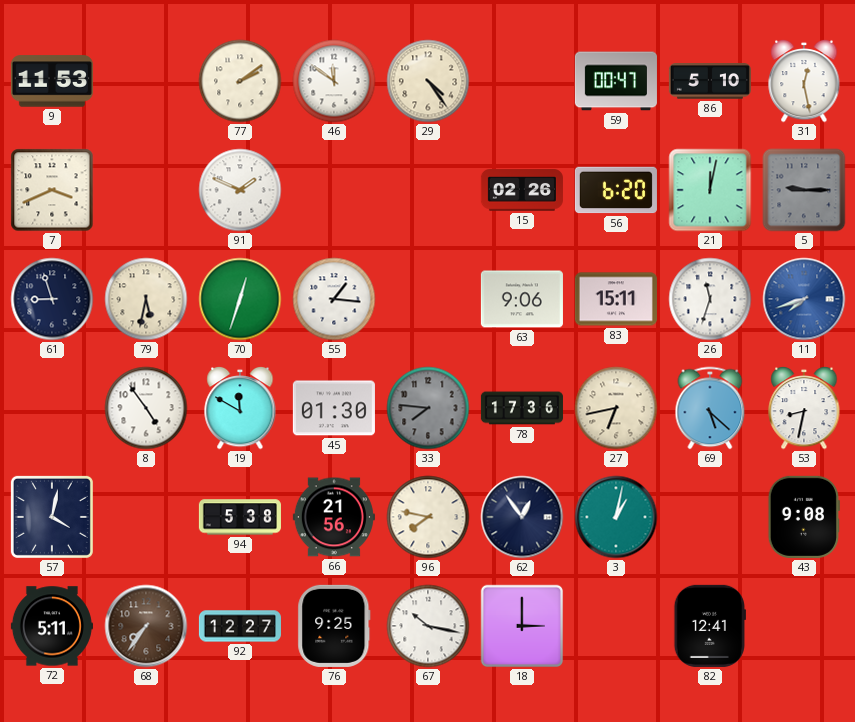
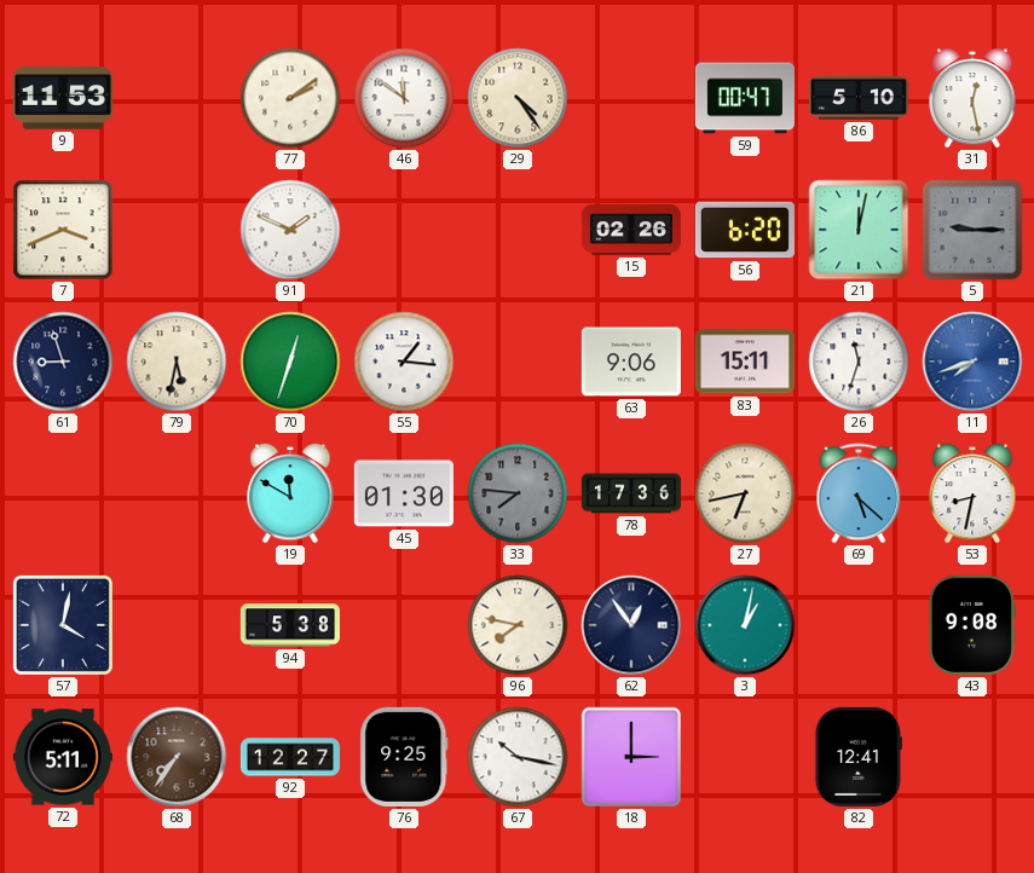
8: 4:54 -> none (146, 408)
66: 21:56 -> none (334, 517)
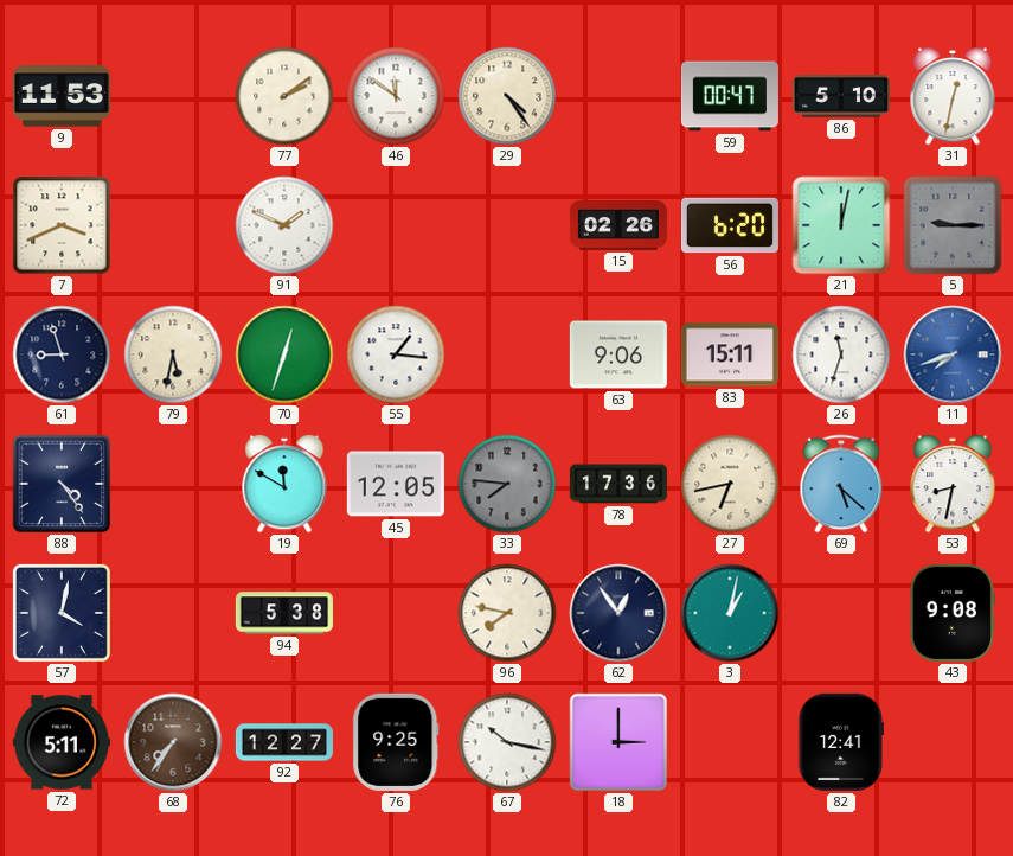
31: 12:28 -> 12:32 (953, 96)
88: none -> 4:24 (62, 484)
45: 01:30 -> 12:05 (396, 484)
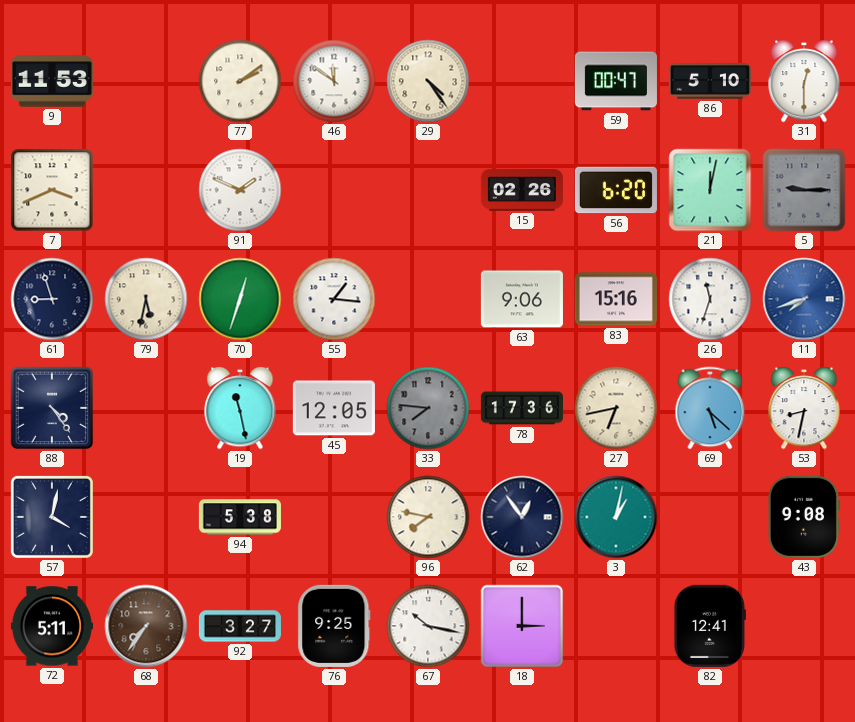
31: 12:32 -> 12:30 (804, 81)
83: 15:11 -> 15:16 (616, 299)
19: 11:50 -> 11:28 (240, 408)
92: 12:27 -> 3:27 (240, 626)
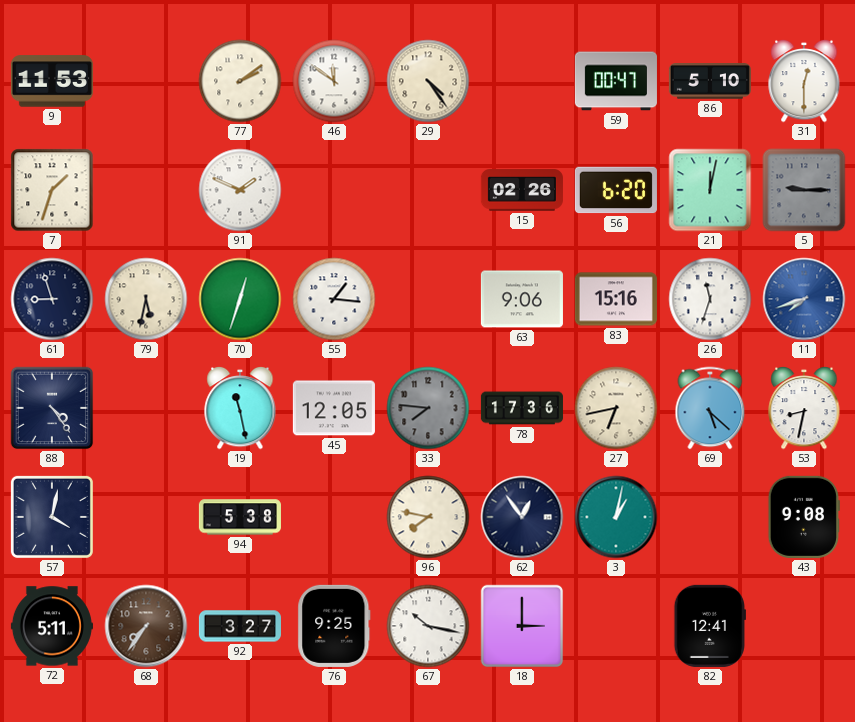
7: 3:41 -> 1:33 (52, 190)
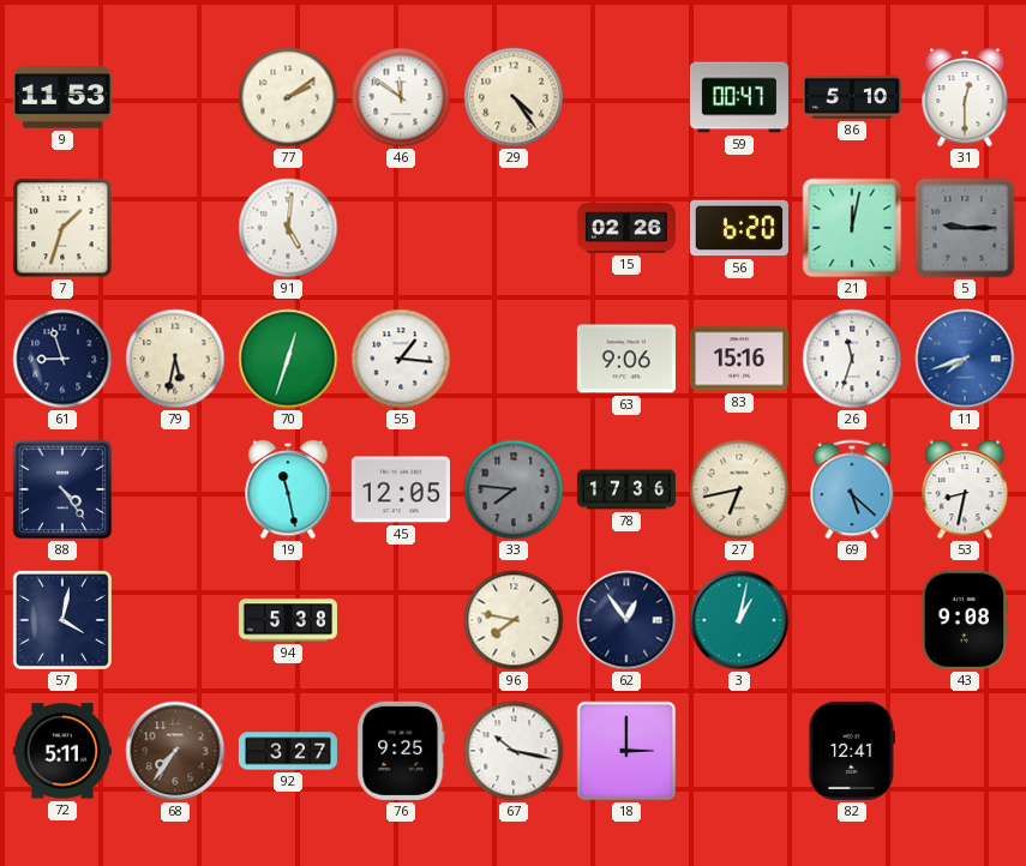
91: 1:49 -> 5:01 (288, 228)
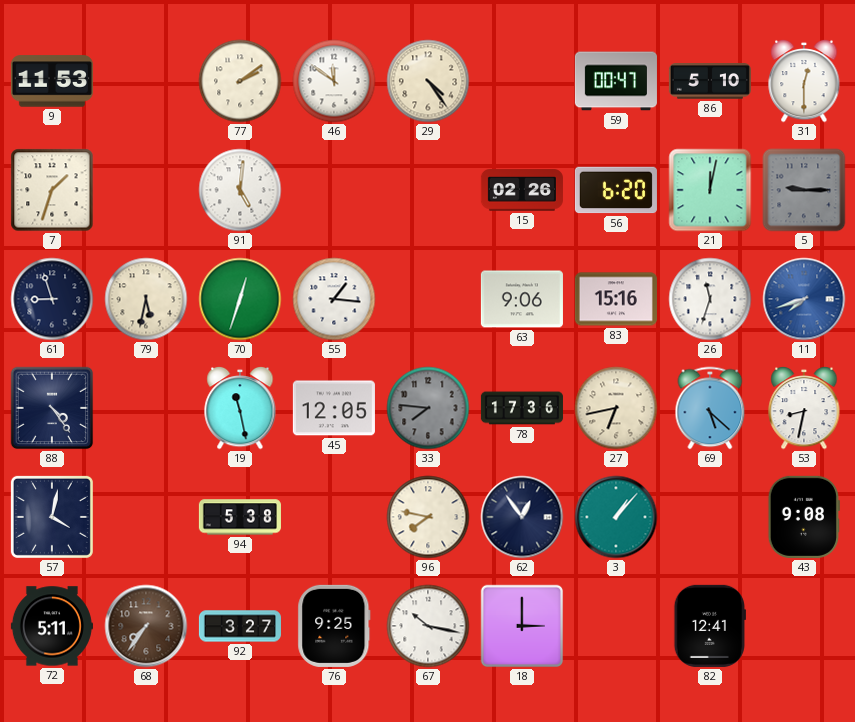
3: 1:02 -> 1:07 (616, 517)
